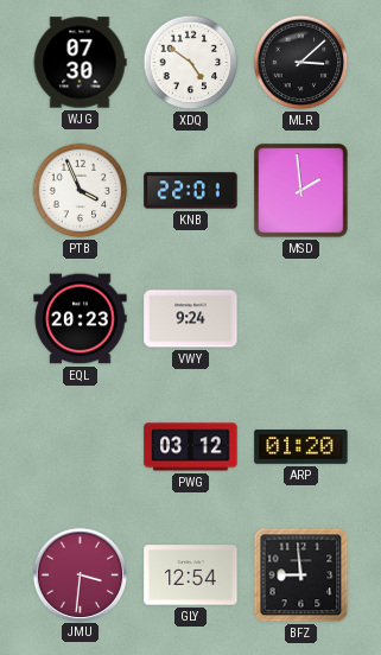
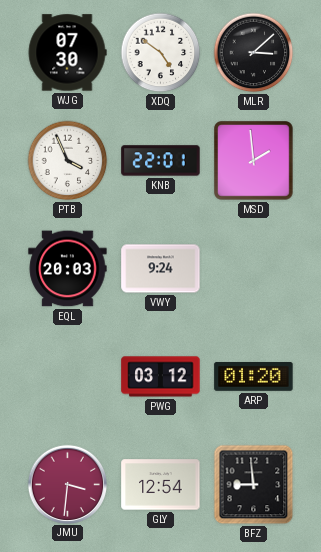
EQL: 20:23 -> 20:03 (68, 269)
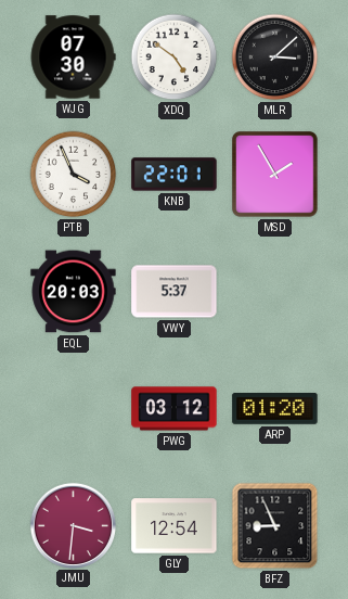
MSD: 1:59 -> 1:55 (275, 175)
VWY: 9:24 -> 5:37 (175, 292)
BFZ: 8:59 -> 8:56 (275, 526)
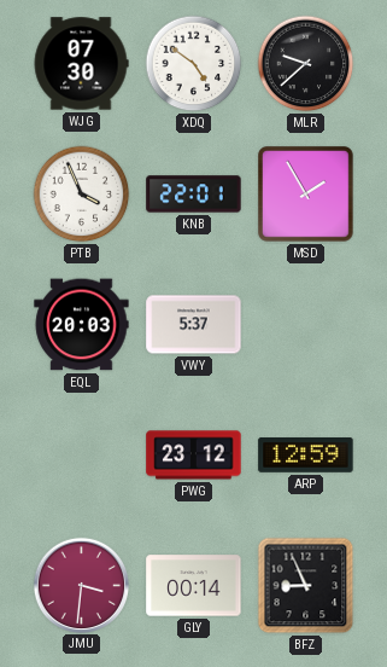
MLR: 3:08 -> 9:38 (306, 64)
PWG: 03:12 -> 23:12 (194, 456)
ARP: 01:20 -> 12:59 (306, 456)
GLY: 12:54 -> 00:14 (194, 586)
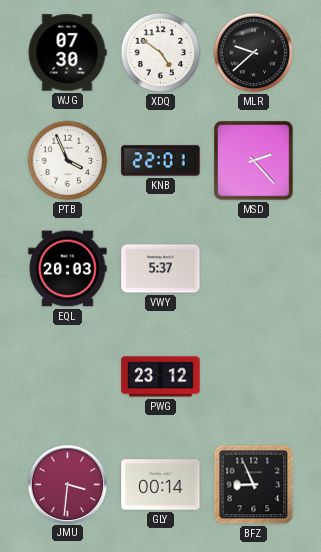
MSD: 1:55 -> 2:23 (254, 161)
ARP: 12:59 -> none (306, 456)
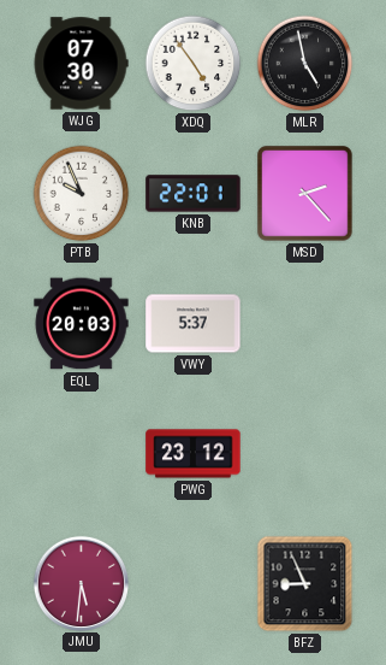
XDQ: 4:51 -> 4:54 (194, 64)
MLR: 9:38 -> 4:58 (305, 64)
PTB: 3:56 -> 9:56 (82, 194)
JMU: 3:31 -> 5:31 (81, 583)
GLY: 00:14 -> none (161, 485)
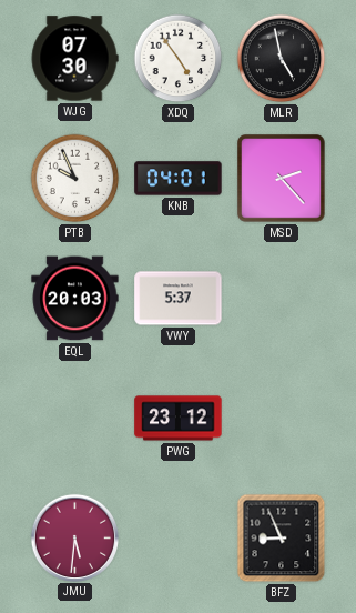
KNB: 22:01 -> 04:01 (179, 179)
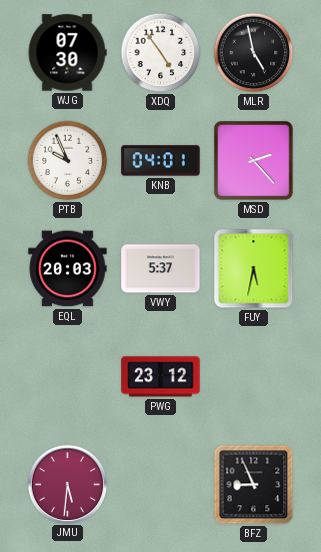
FUY: none -> 5:32 (254, 269)
